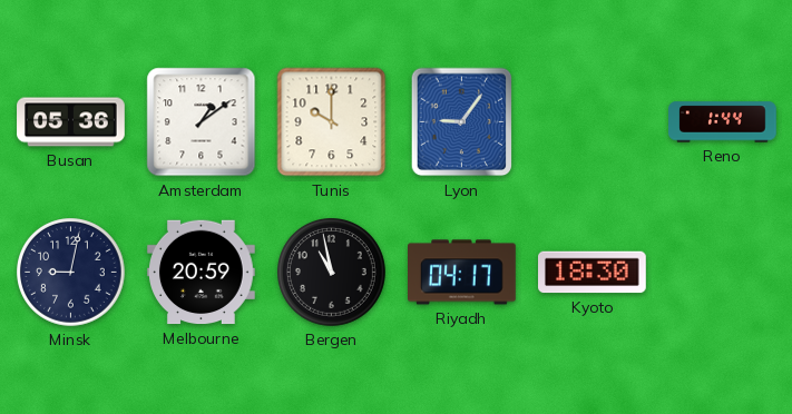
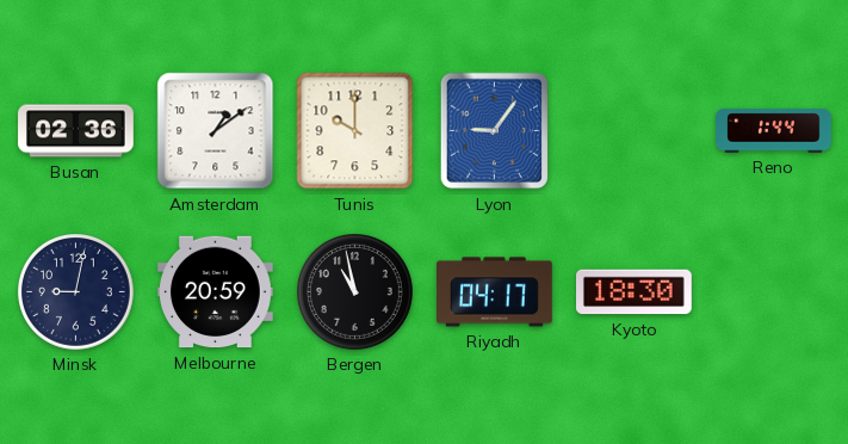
Busan: 05:36 -> 02:36 (76, 131)
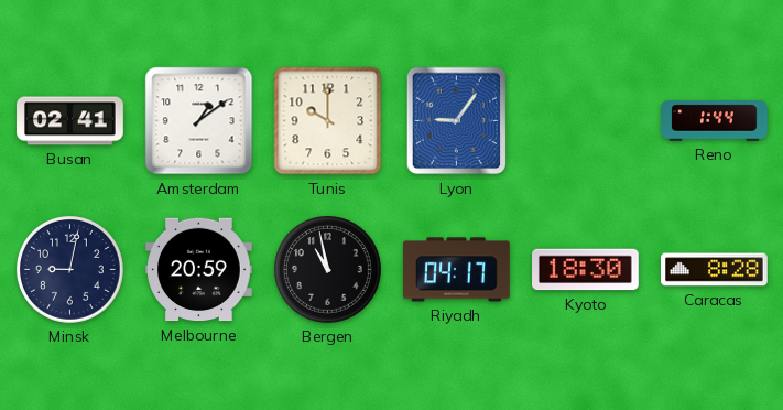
Busan: 02:36 -> 02:41 (70, 121)
Caracas: none -> 8:28 (715, 270)
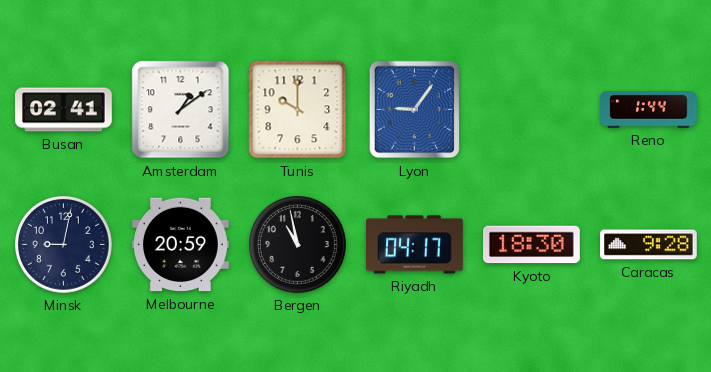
Caracas: 8:28 -> 9:28 (649, 245)
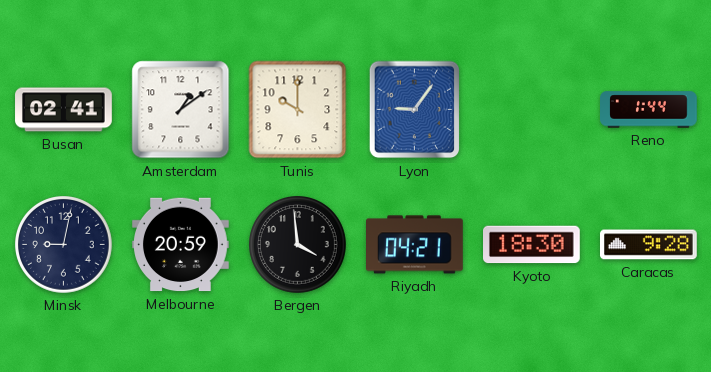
Bergen: 10:58 -> 3:59 (298, 245)
Riyadh: 04:17 -> 04:21 (415, 245)
